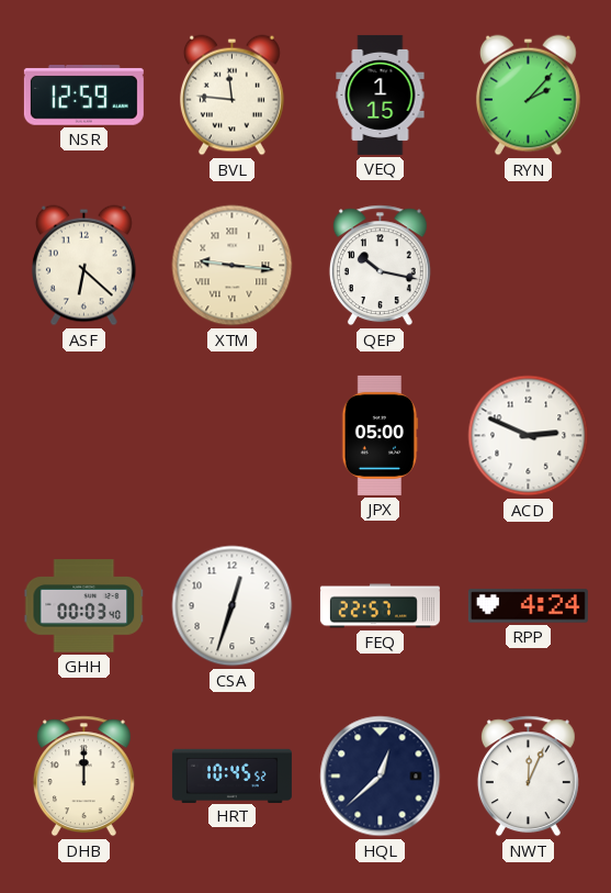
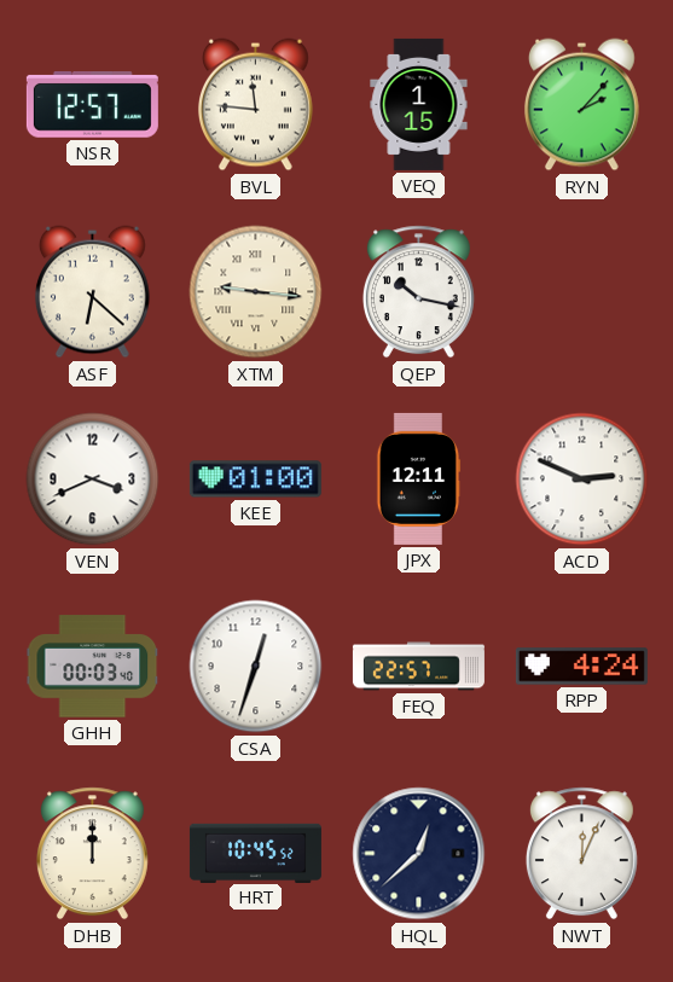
NSR: 12:59 -> 12:57 (92, 105)
VEN: none -> 3:41 (93, 480)
KEE: none -> 01:00 (255, 480)
JPX: 05:00 -> 12:11 (418, 478)
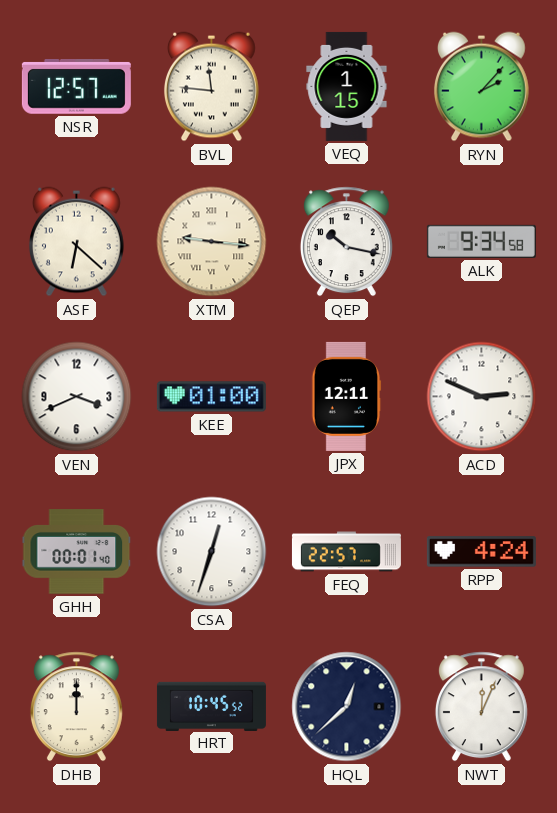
ALK: none -> 9:34 (481, 241)
GHH: 00:03 -> 00:01 (77, 552)
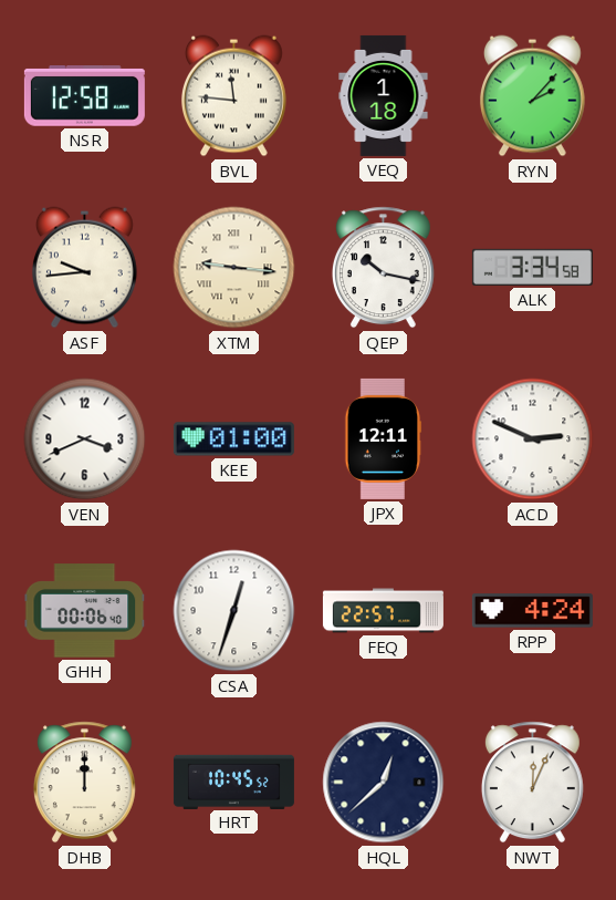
NSR: 12:57 -> 12:58 (84, 96)
VEQ: 1:15 -> 1:18 (384, 95)
ASF: 6:22 -> 9:44 (84, 268)
ALK: 9:34 -> 3:34 (532, 267)
GHH: 00:01 -> 00:06 (85, 611)
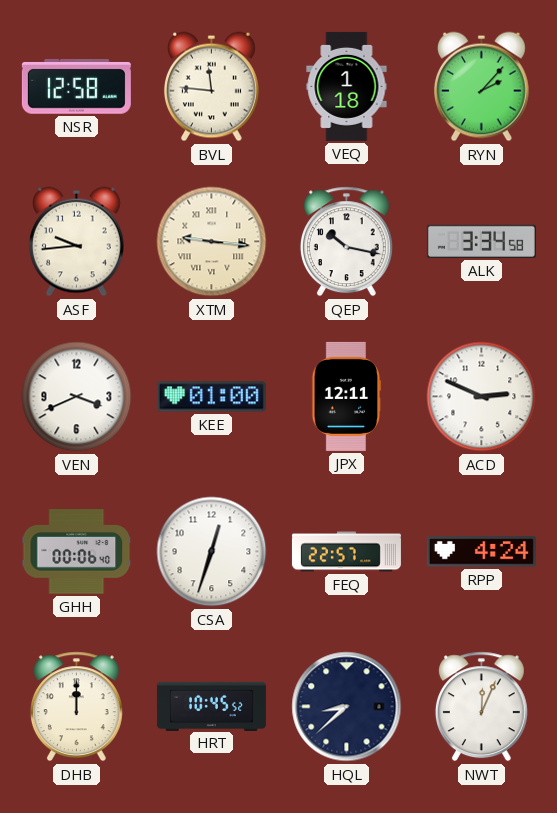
HQL: 12:38 -> 8:38 (347, 707)
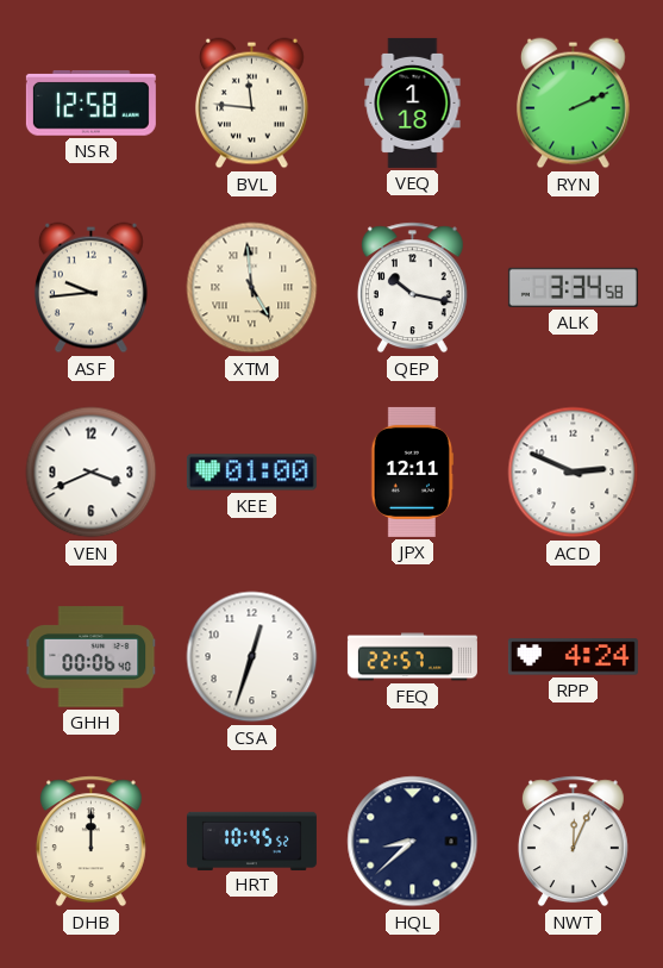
RYN: 2:07 -> 2:11 (573, 104)
XTM: 9:16 -> 4:59 (252, 288)
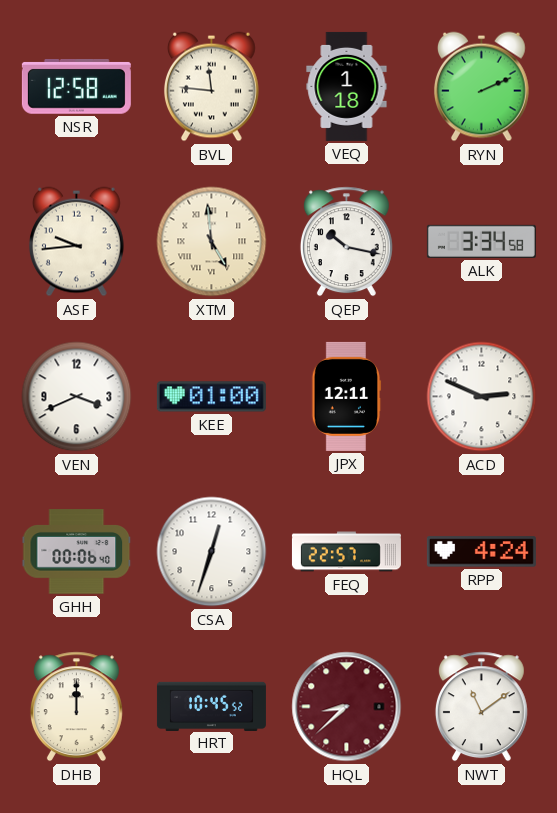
HQL dial: navy -> burgundy (347, 707)
NWT: 12:04 -> 11:09 (481, 707)
